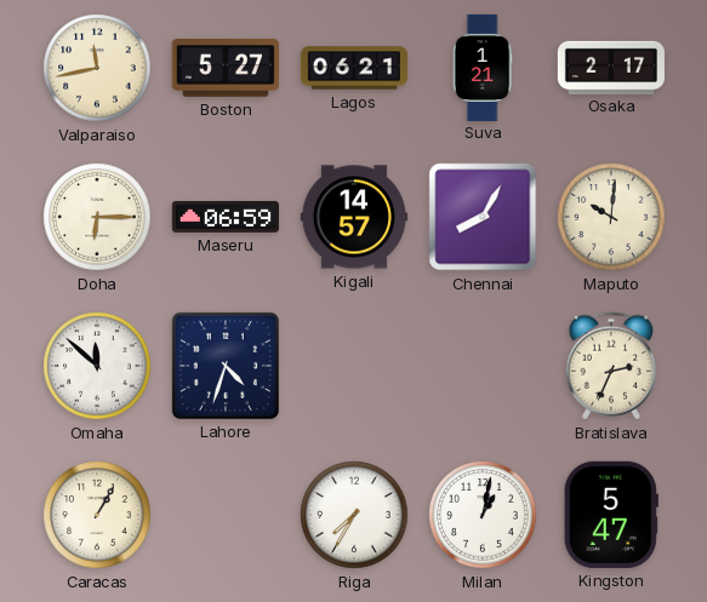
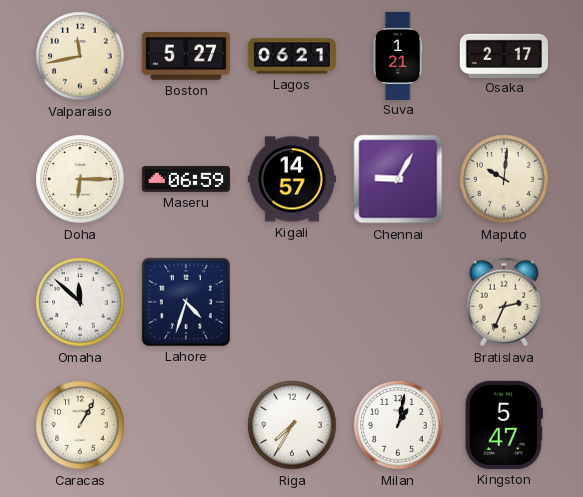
Chennai: 8:05 -> 9:05 (398, 179)
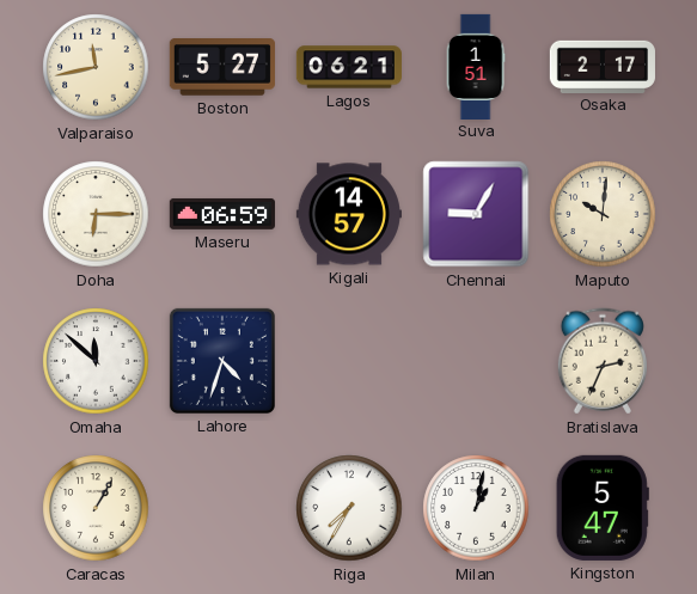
Suva: 1:21 -> 1:51 (476, 66)
